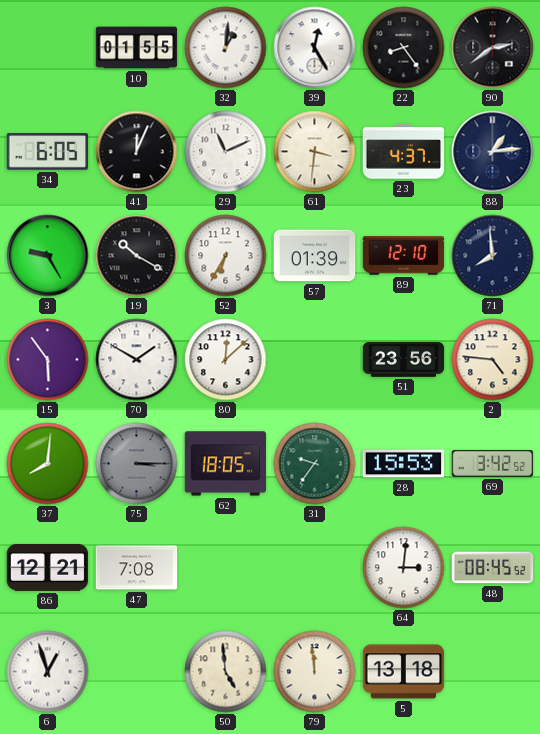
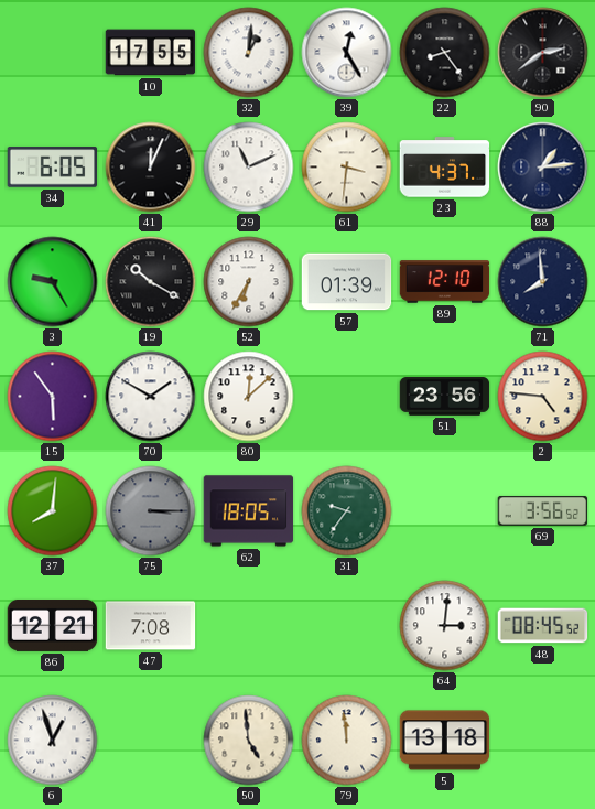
10: 01:55 -> 17:55 (151, 53)
28: 15:53 -> none (404, 464)
69: 3:42 -> 3:56 (543, 510)
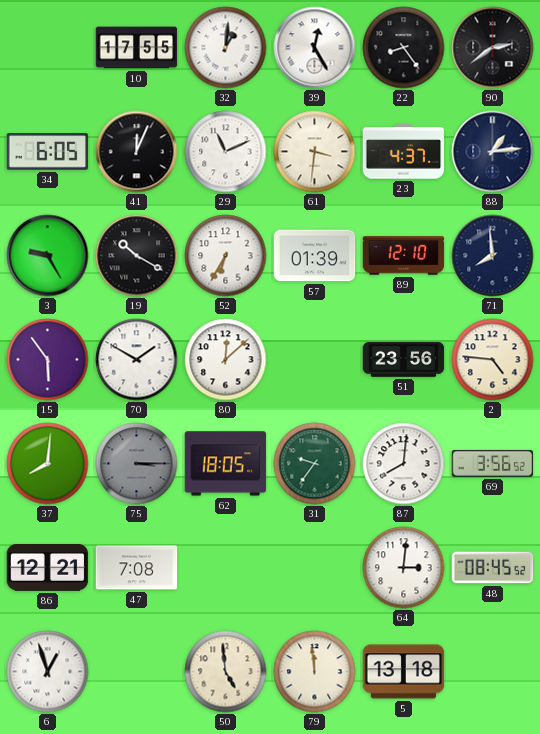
87: none -> 8:01 (404, 464)
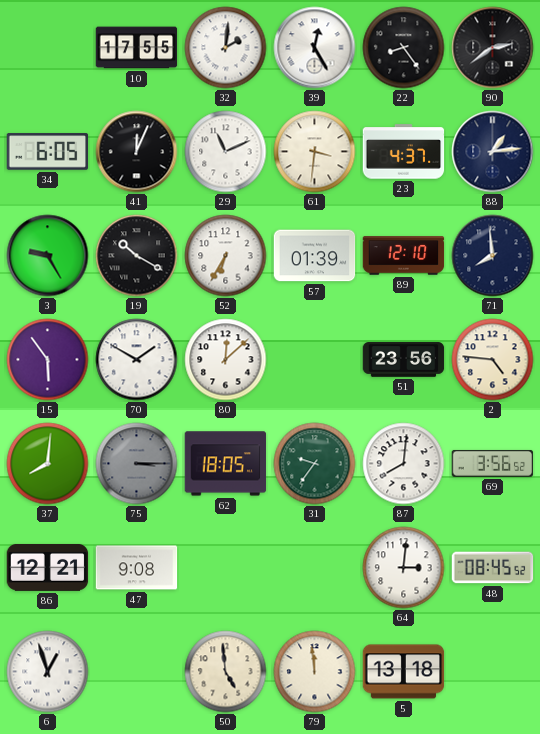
32: 1:01 -> 2:01 (226, 48)
47: 7:08 -> 9:08 (137, 568)
